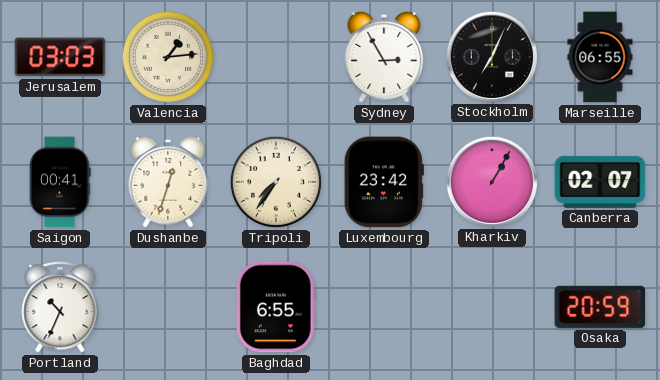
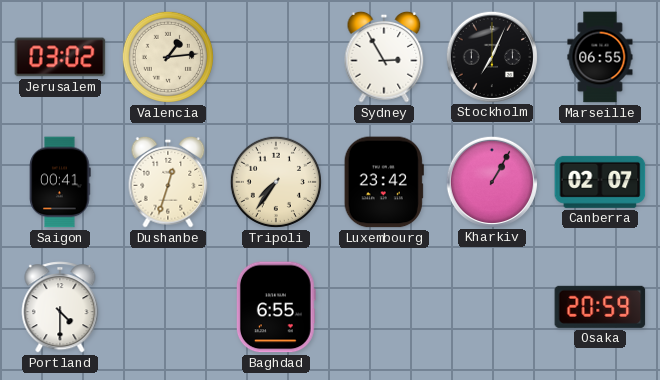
Jerusalem: 03:03 -> 03:02 (60, 57)
Portland: 10:34 -> 4:30 (60, 307)
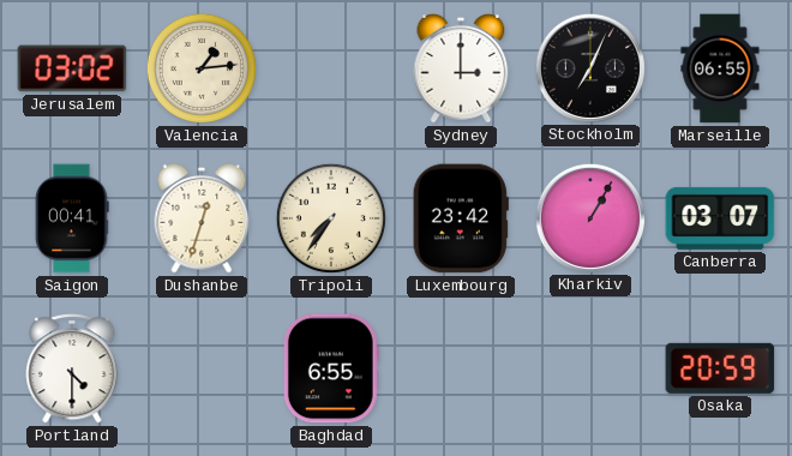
Sydney: 2:55 -> 3:00 (461, 68)
Canberra: 02:07 -> 03:07 (720, 218)
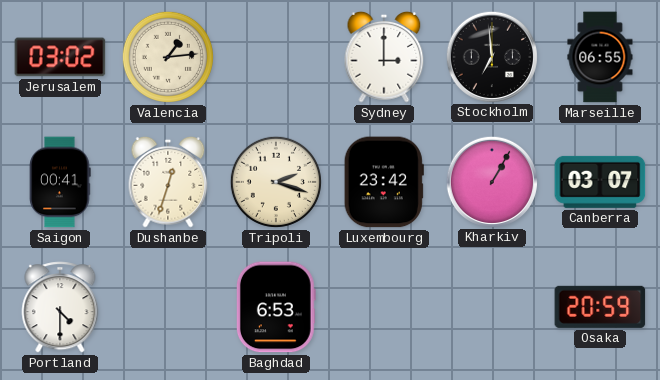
Stockholm: 7:04 -> 6:59 (491, 56)
Tripoli: 7:36 -> 2:18 (276, 182)
Baghdad: 6:55 -> 6:53 (276, 307)
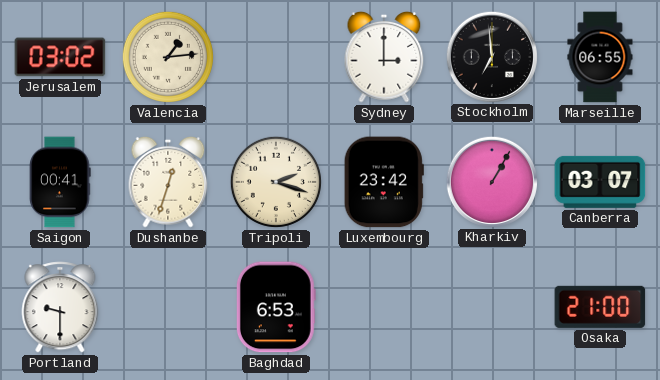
Portland: 4:30 -> 9:30 (60, 307)
Osaka: 20:59 -> 21:00 (600, 307)
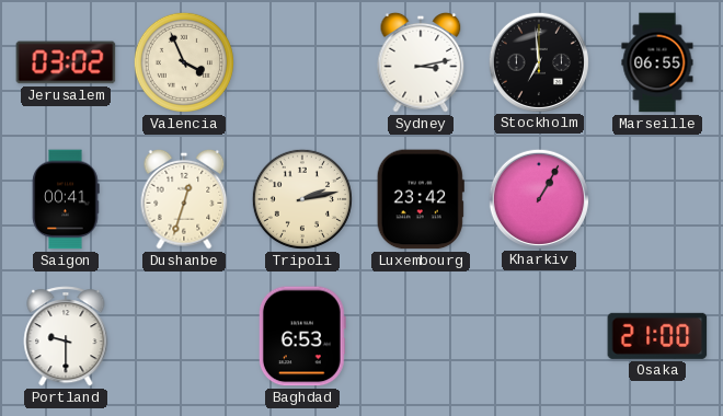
Valencia: 1:14 -> 3:56 (184, 62)
Sydney: 3:00 -> 3:13 (421, 62)
Tripoli: 2:18 -> 2:13 (302, 199)
Canberra: 03:07 -> none (600, 182)
